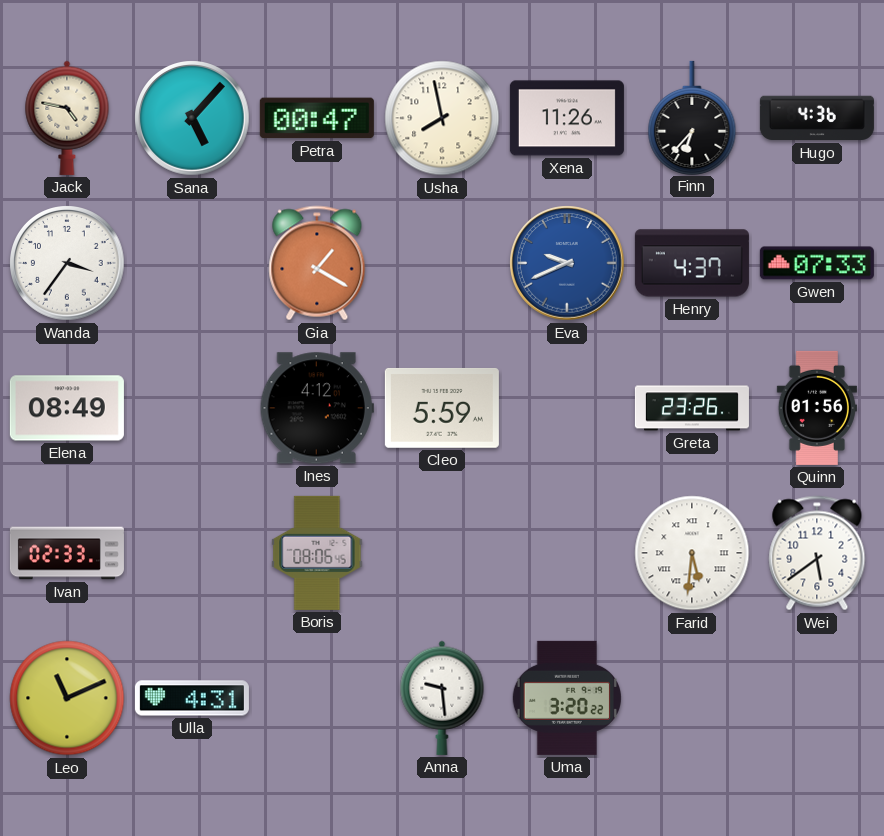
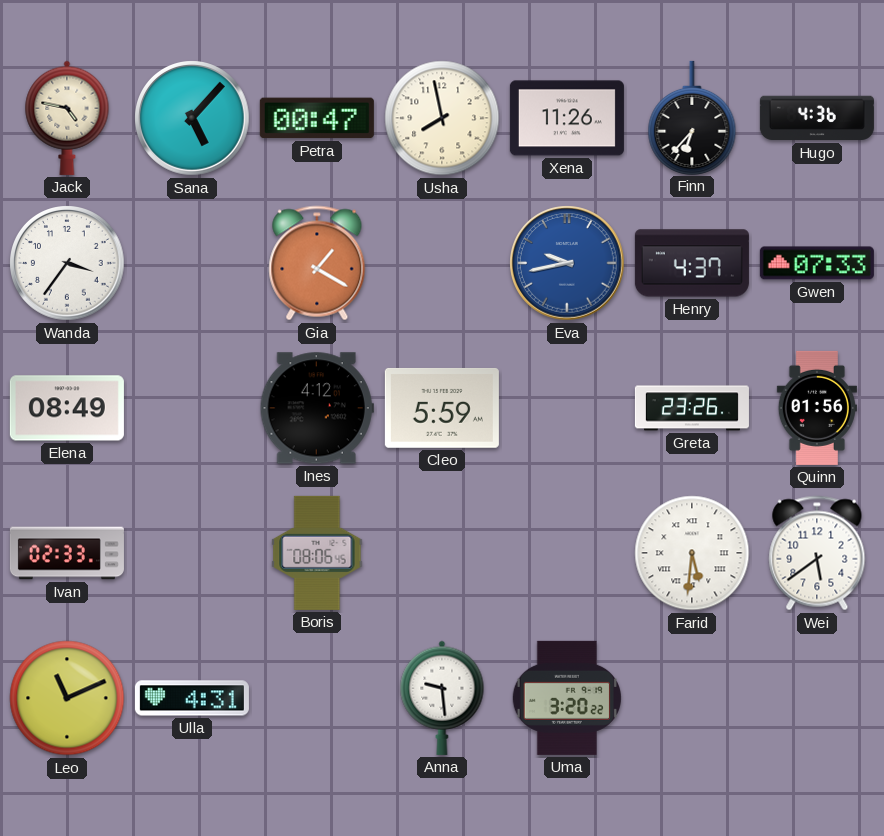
Eva: 9:41 -> 9:43 (567, 263)
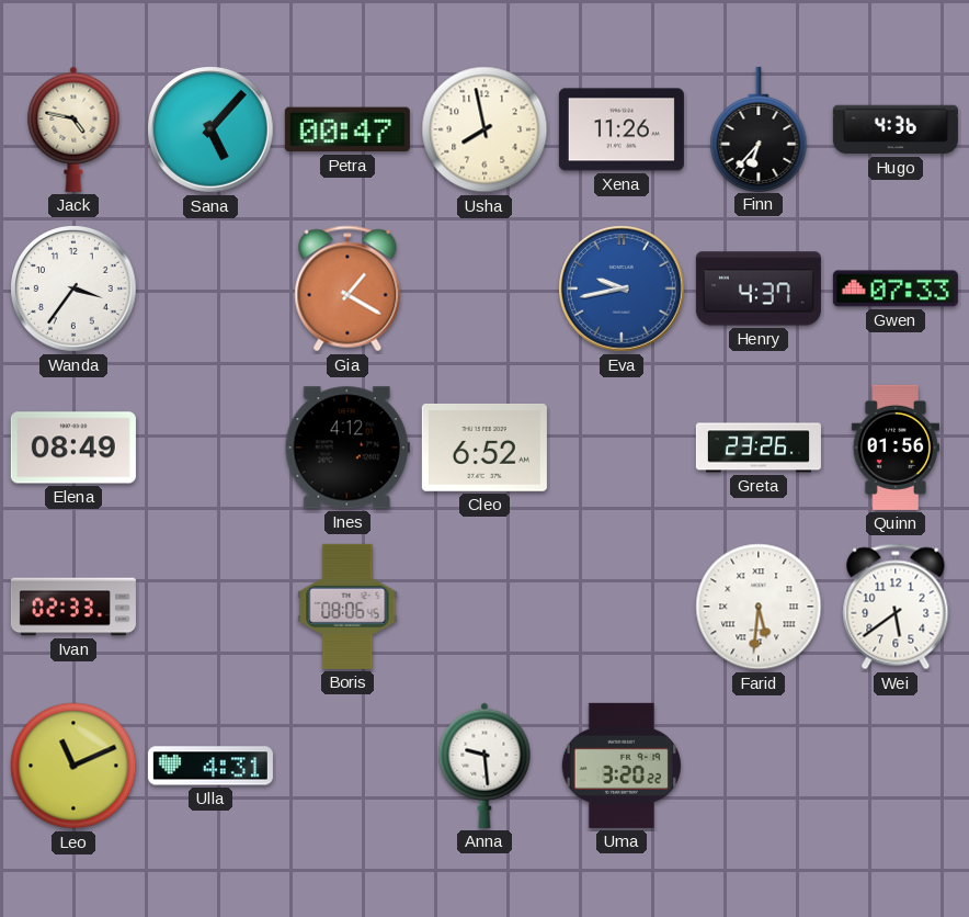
Cleo: 5:59 -> 6:52 (485, 448)
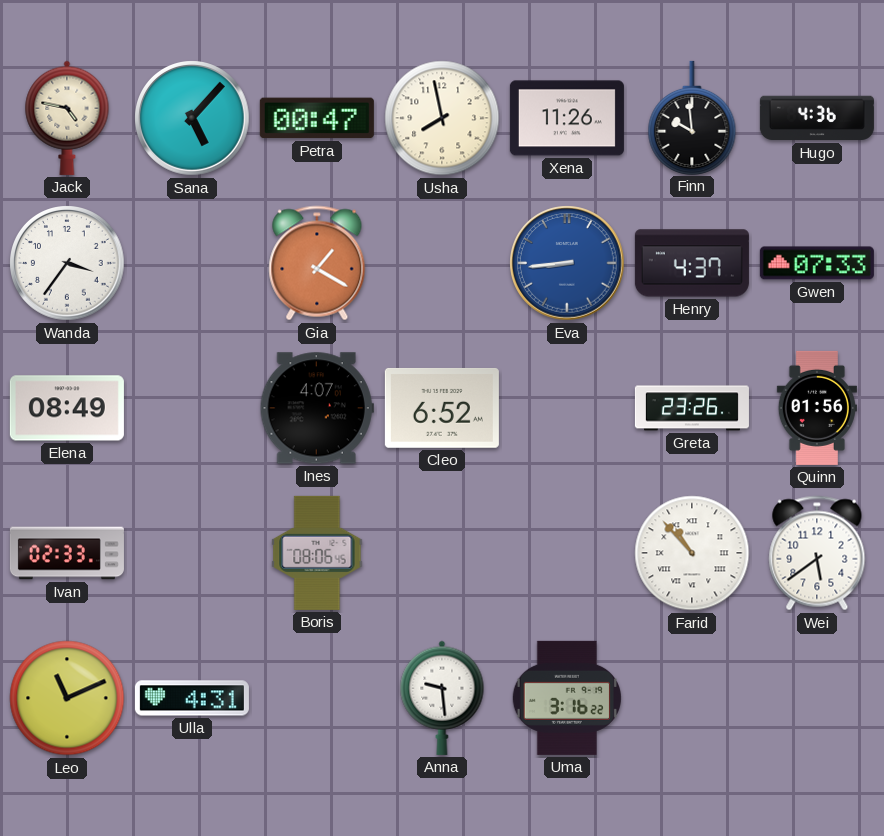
Finn: 6:37 -> 9:59 (692, 117)
Eva: 9:43 -> 8:44 (567, 263)
Ines: 4:12 -> 4:07 (317, 408)
Farid: 5:31 -> 10:53 (692, 553)
Uma: 3:20 -> 3:16 (567, 698)
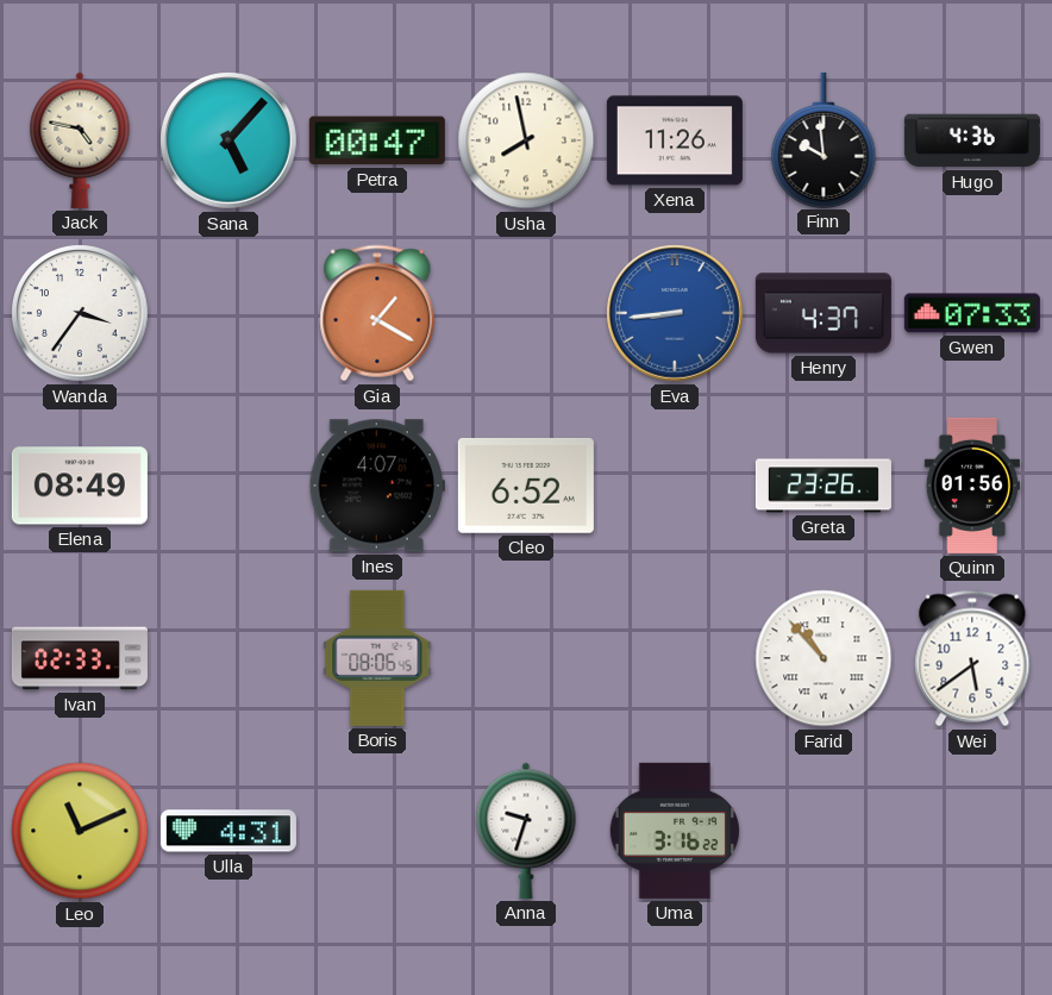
Anna: 9:29 -> 9:33 (526, 831)
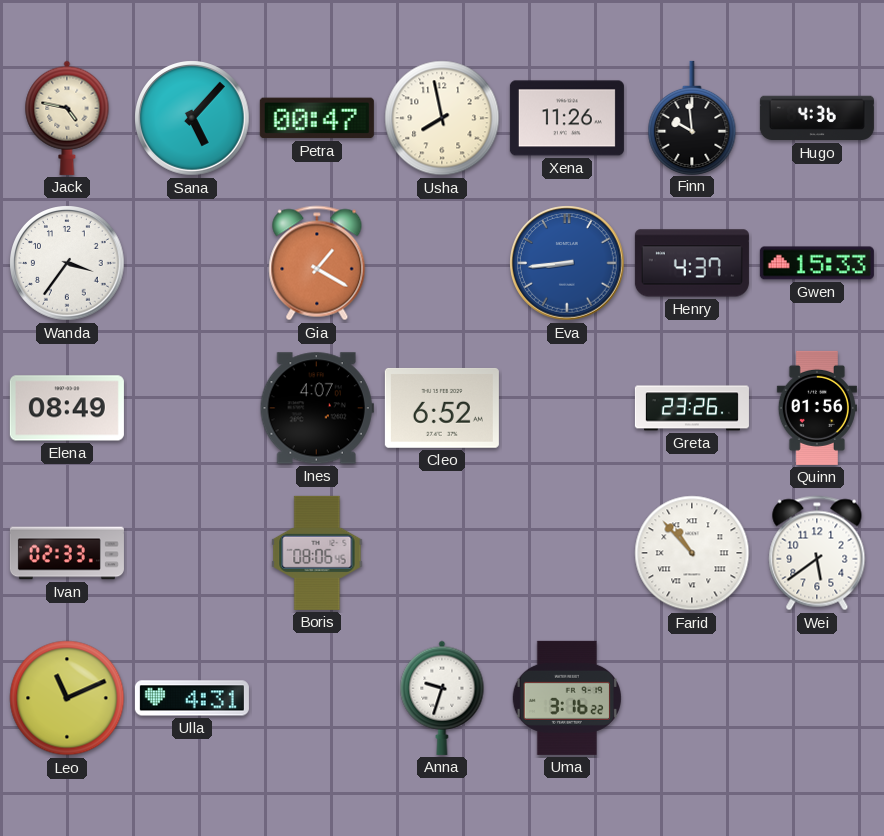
Gwen: 07:33 -> 15:33 (817, 263)
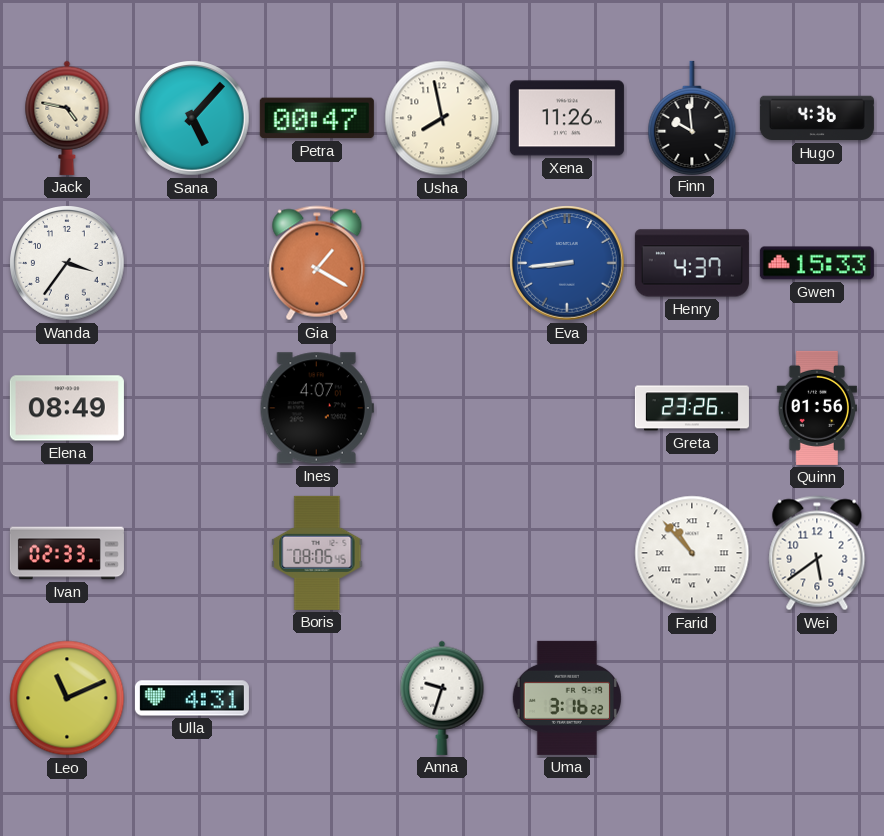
Cleo: 6:52 -> none (442, 408)
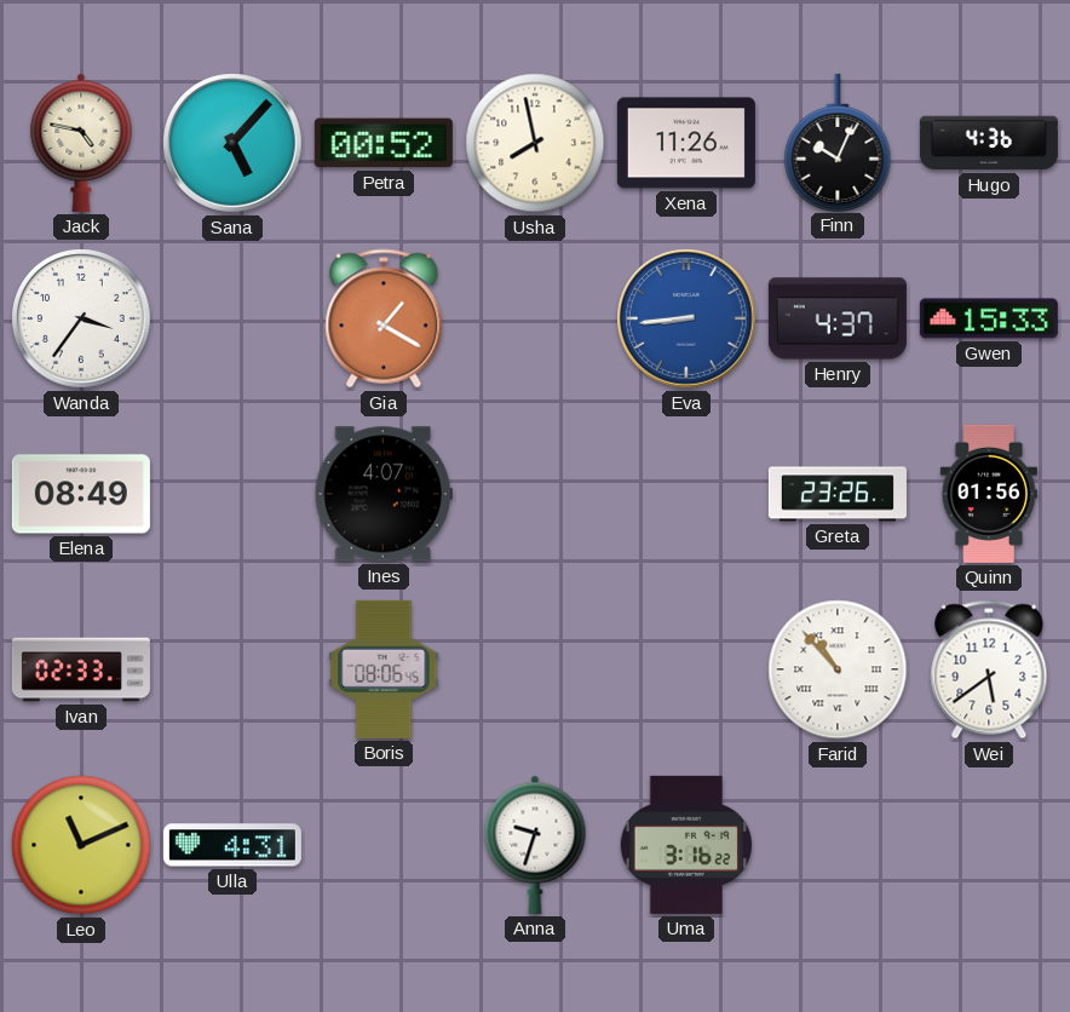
Petra: 00:47 -> 00:52 (384, 143)
Finn: 9:59 -> 10:04 (838, 142)
